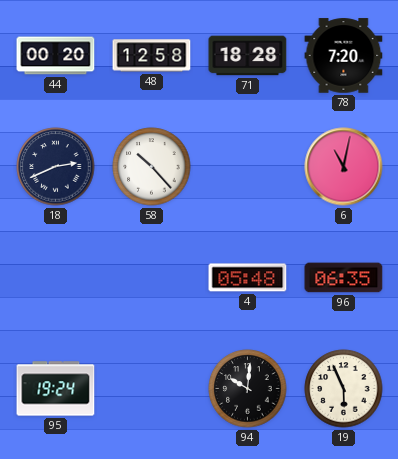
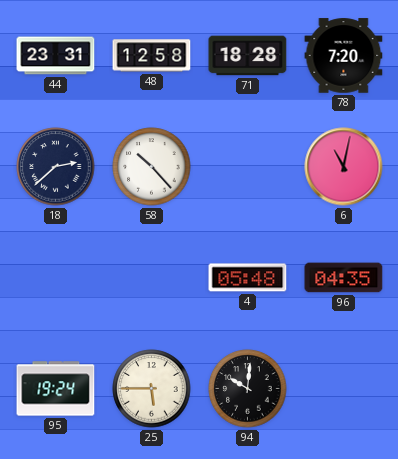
44: 00:20 -> 23:31 (56, 56)
18: 2:41 -> 2:38 (56, 167)
96: 06:35 -> 04:35 (344, 278)
25: none -> 5:45 (152, 389)
19: 5:56 -> none (344, 389)
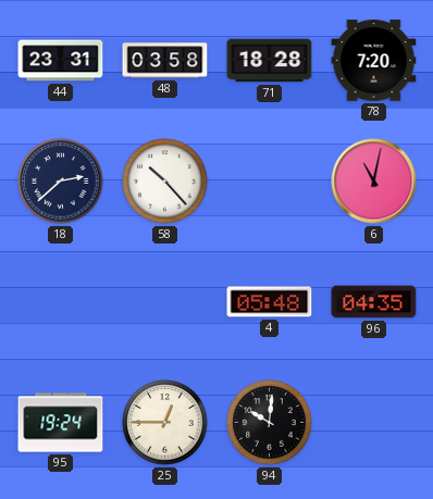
48: 12:58 -> 03:58 (165, 61)
25: 5:45 -> 12:45 (165, 423)
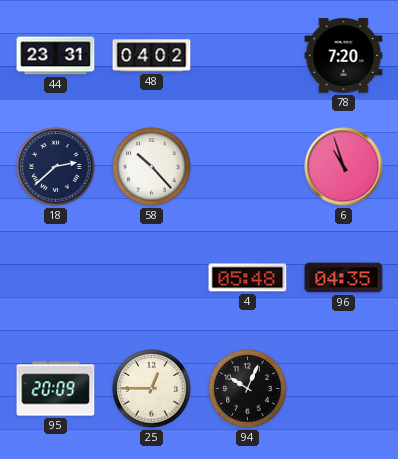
48: 03:58 -> 04:02 (152, 56)
71: 18:28 -> none (270, 61)
6: 11:02 -> 10:57 (344, 167)
95: 19:24 -> 20:09 (56, 389)
94: 10:01 -> 10:04 (248, 389)
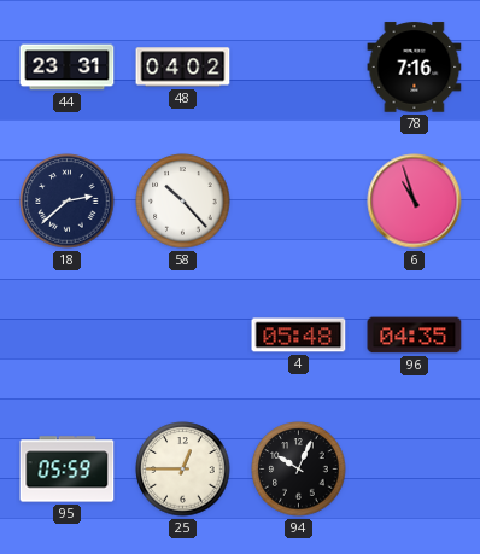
78: 7:20 -> 7:16 (415, 68)
95: 20:09 -> 05:59 (68, 470)
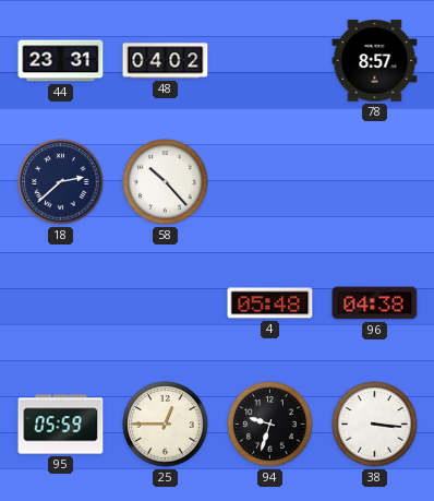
78: 7:16 -> 8:57 (375, 61)
6: 10:57 -> none (415, 202)
96: 04:35 -> 04:38 (375, 303)
94: 10:04 -> 9:33 (270, 425)
38: none -> 3:16 (375, 425)
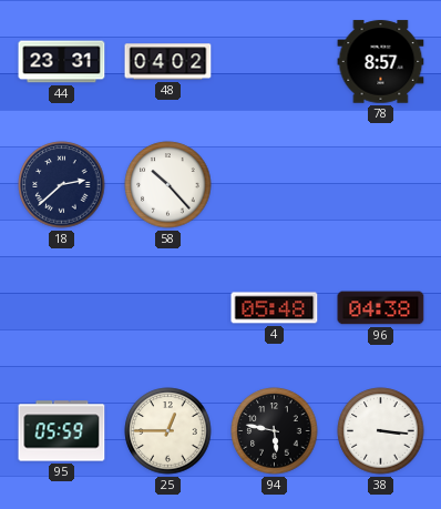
94: 9:33 -> 5:47 (275, 431)
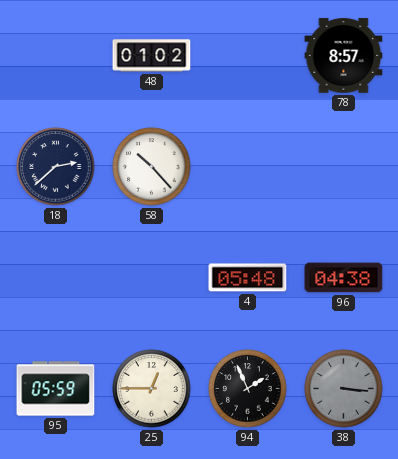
44: 23:31 -> none (62, 62)
48: 04:02 -> 01:02 (152, 56)
94: 5:47 -> 1:56 (248, 389)
38 dial: white -> grey (344, 389)
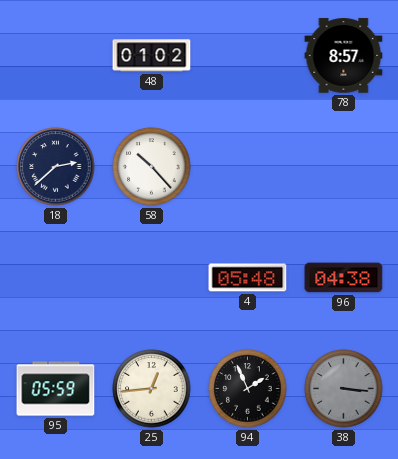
25: 12:45 -> 12:44 (152, 389)
